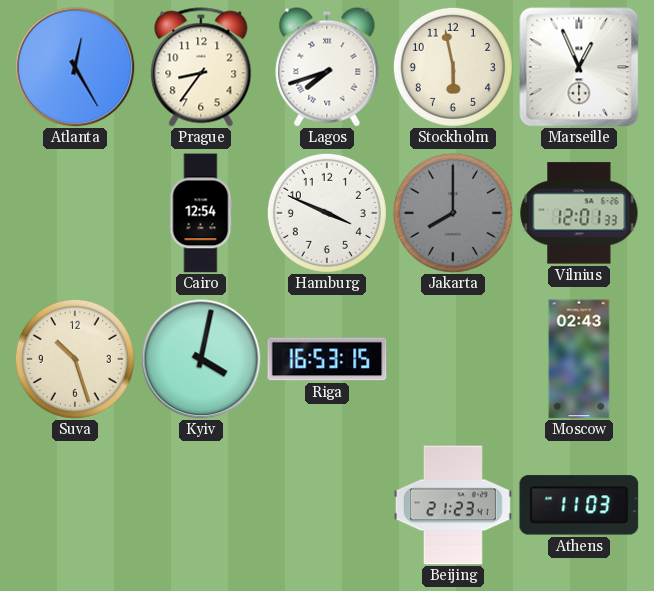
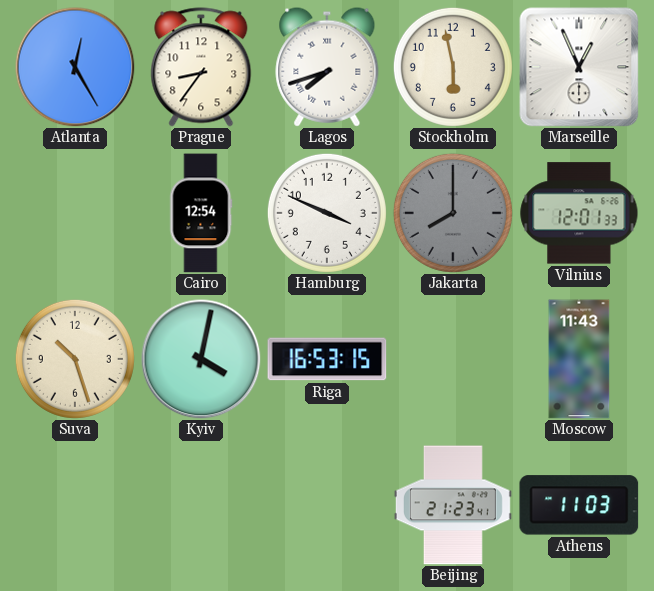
Moscow: 02:43 -> 11:43 (579, 359)
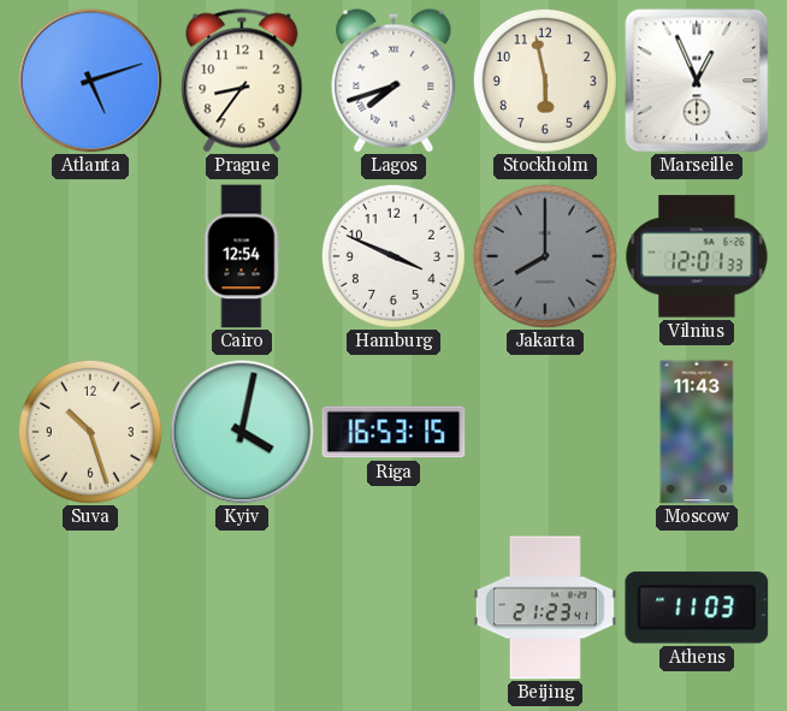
Atlanta: 12:25 -> 5:12 (90, 81)
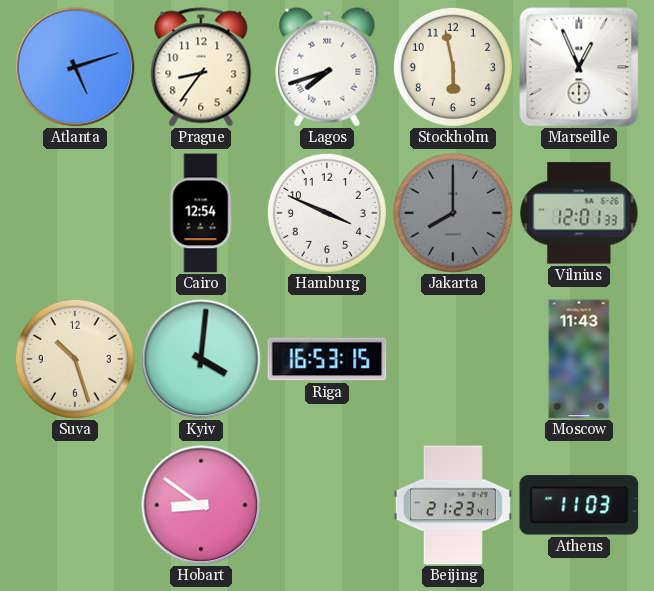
Kyiv: 4:02 -> 4:01 (201, 359)
Hobart: none -> 8:51 (201, 505)
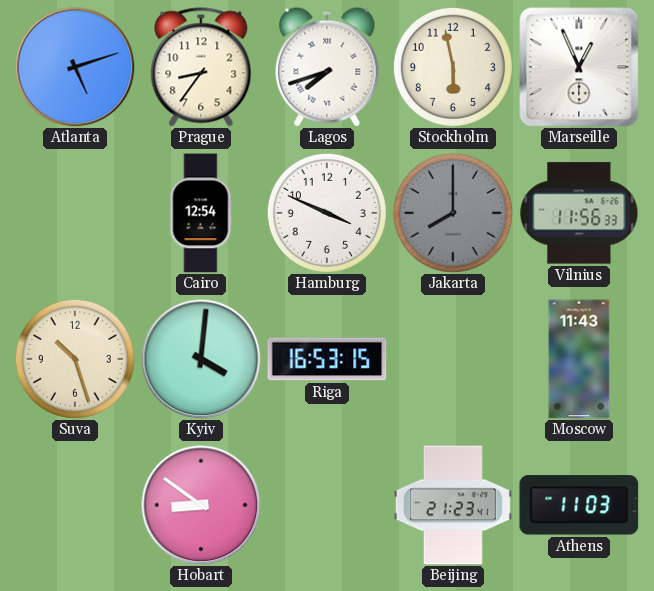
Vilnius: 12:01 -> 11:56 (579, 213)
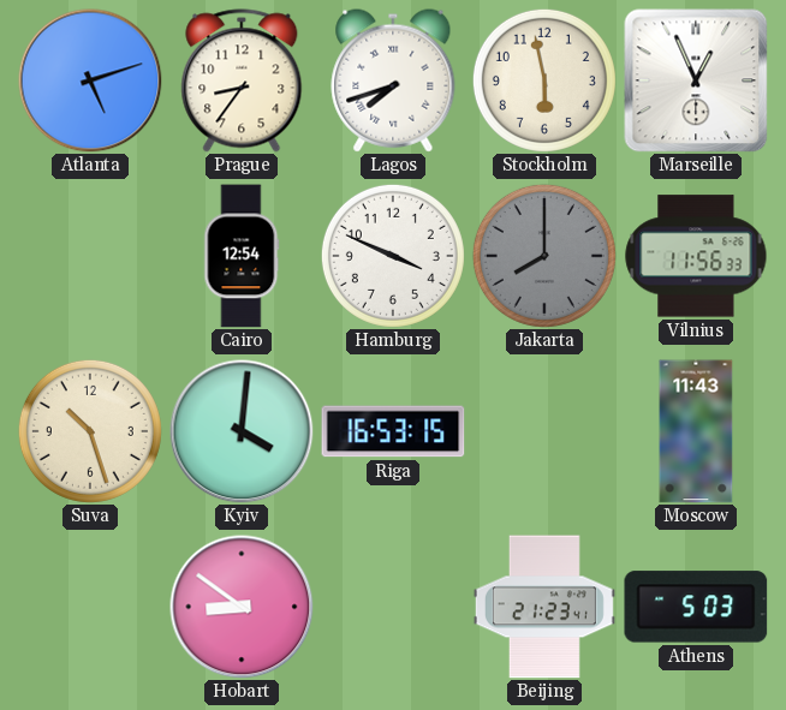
Athens: 11:03 -> 5:03 (696, 607)
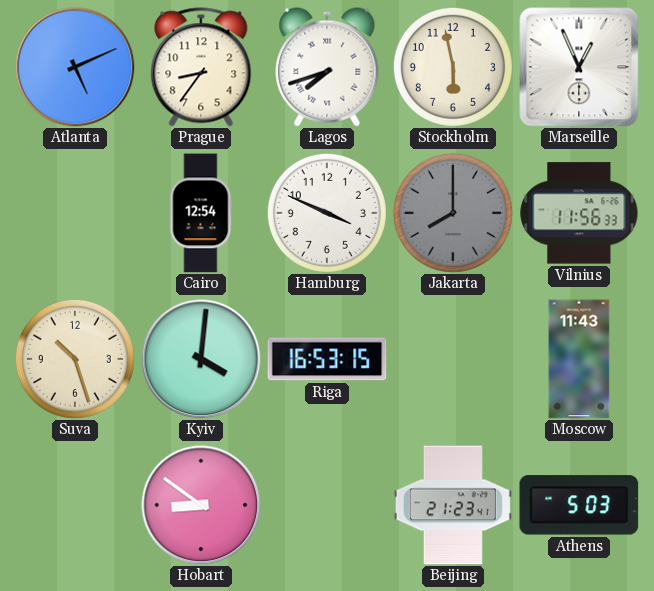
Atlanta: 5:12 -> 5:11 (75, 67)
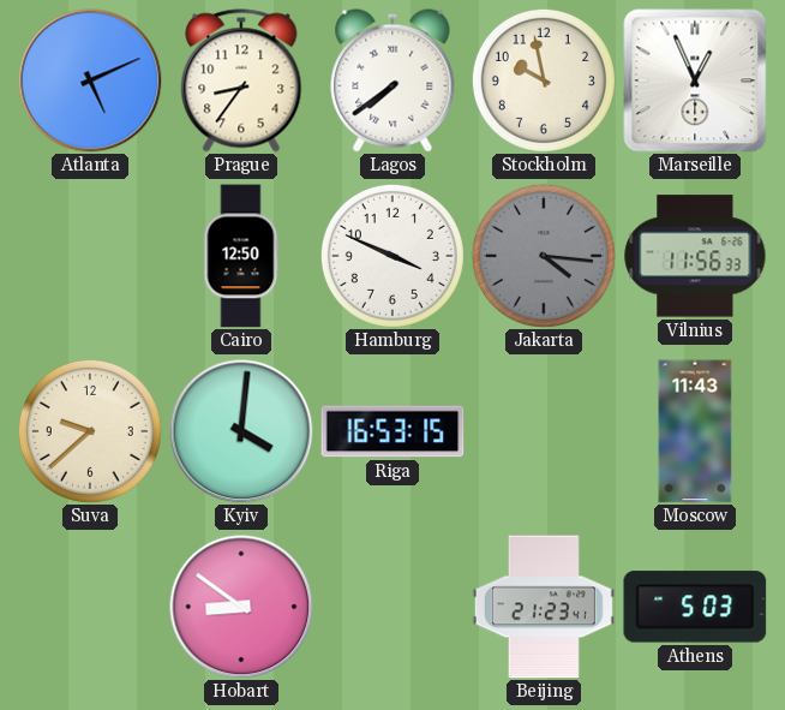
Lagos: 7:42 -> 7:39 (392, 80)
Stockholm: 5:58 -> 9:58 (544, 80)
Cairo: 12:54 -> 12:50 (241, 256)
Jakarta: 8:00 -> 4:16 (544, 256)
Suva: 10:27 -> 9:38 (90, 431)
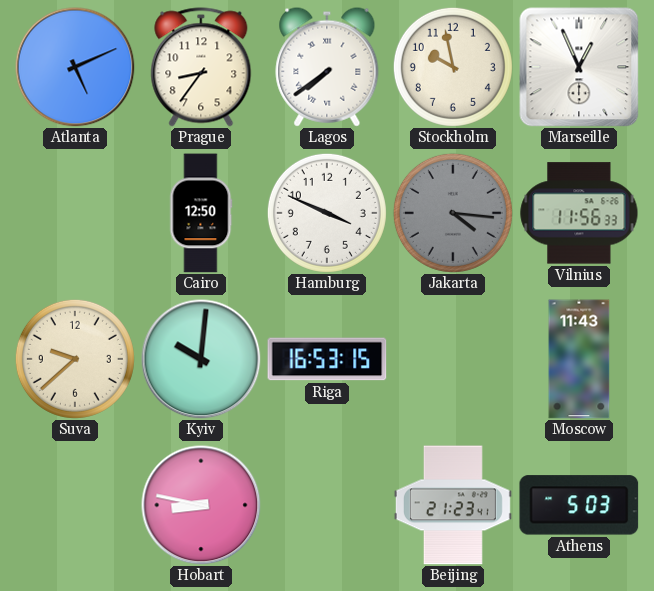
Kyiv: 4:01 -> 10:01 (201, 359)
Hobart: 8:51 -> 8:47 (201, 505)
